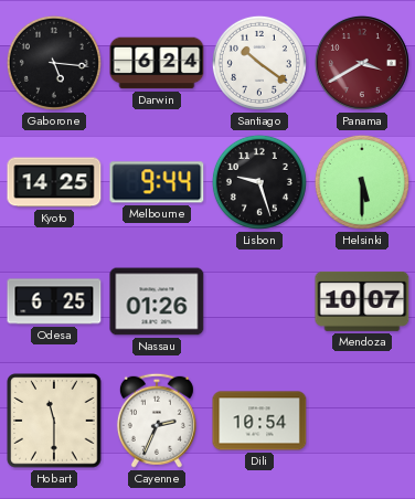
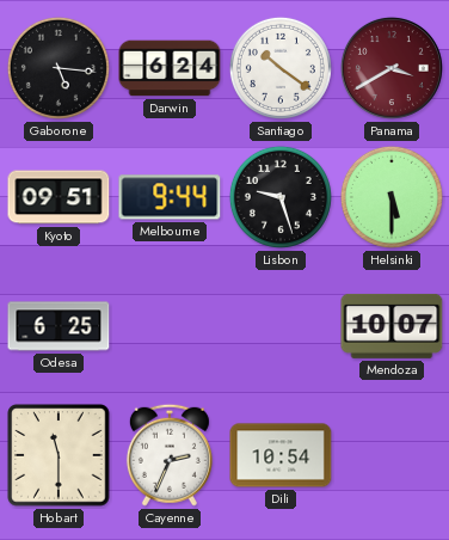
Kyoto: 14:25 -> 09:51 (59, 197)
Nassau: 01:26 -> none (157, 301)
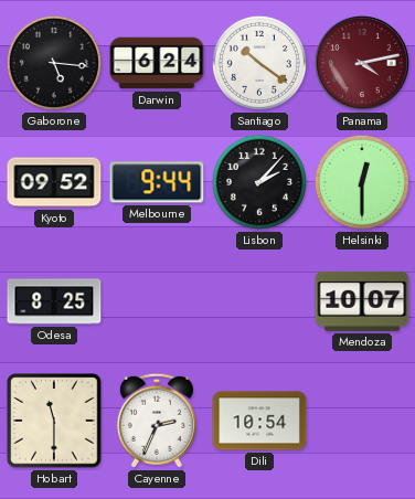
Panama: 3:40 -> 4:13 (362, 63)
Kyoto: 09:51 -> 09:52 (54, 182)
Lisbon: 9:27 -> 2:07 (259, 182)
Helsinki: 5:30 -> 12:30 (362, 182)
Odesa: 6:25 -> 8:25 (54, 301)
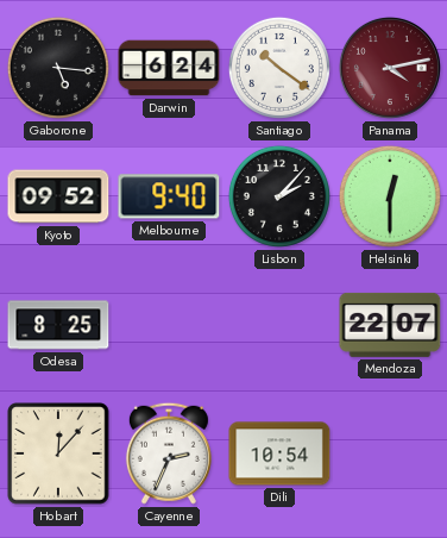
Melbourne: 9:44 -> 9:40 (169, 196)
Mendoza: 10:07 -> 22:07 (390, 325)
Hobart: 11:30 -> 12:07 (58, 453)
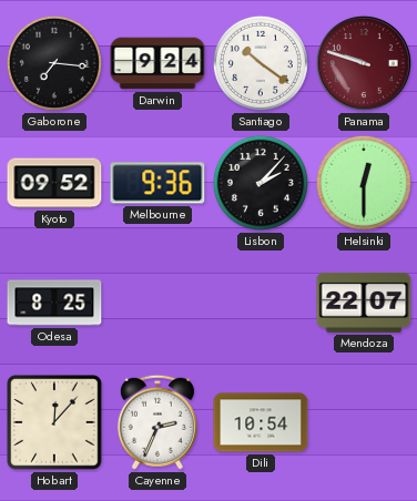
Gaborone: 5:16 -> 7:16 (54, 63)
Darwin: 6:24 -> 9:24 (157, 63)
Panama: 4:13 -> 9:48 (364, 63)
Melbourne: 9:40 -> 9:36 (157, 183)
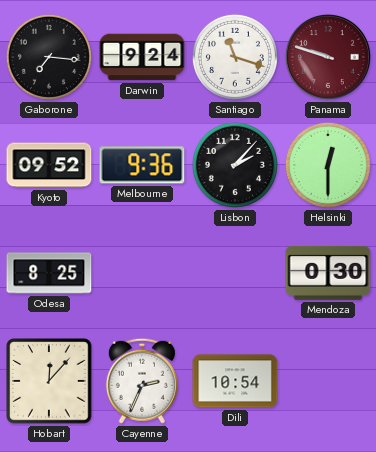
Santiago: 10:21 -> 11:18 (235, 57)
Mendoza: 22:07 -> 0:30 (328, 273)
